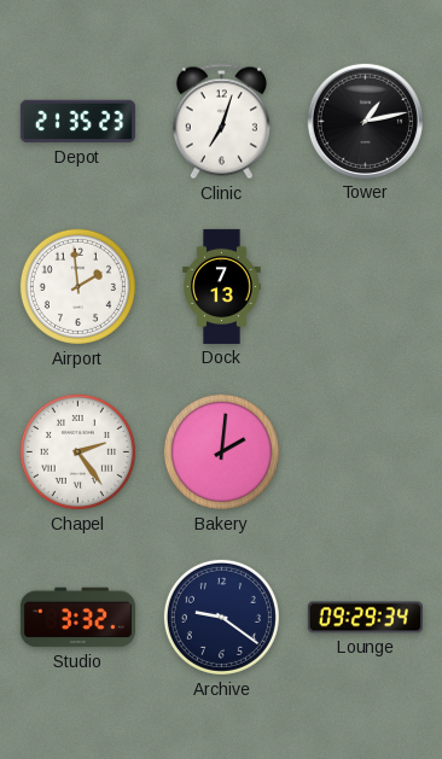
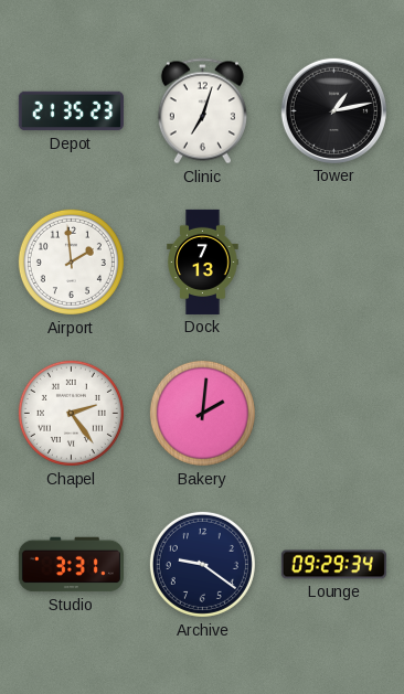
Studio: 3:32 -> 3:31 (71, 565)
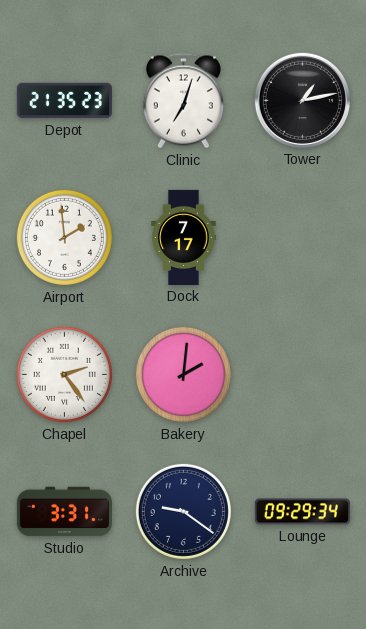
Dock: 7:13 -> 7:17 (184, 237)
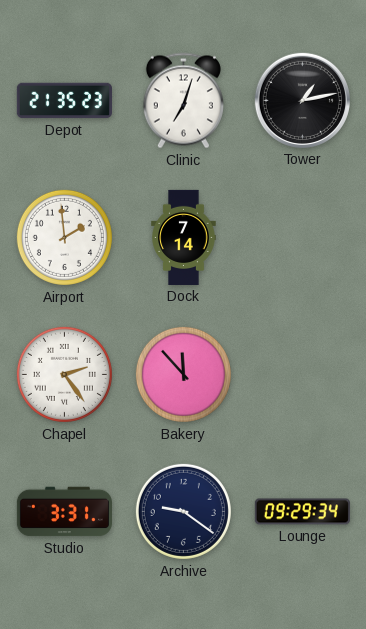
Dock: 7:17 -> 7:14 (184, 237)
Bakery: 2:01 -> 11:53 (183, 374)
